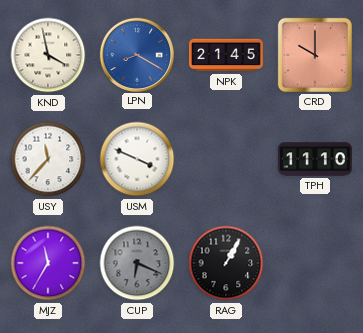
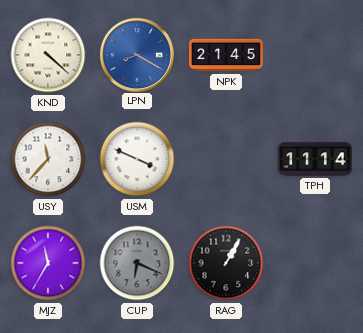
KND: 3:58 -> 4:22 (48, 55)
CRD: 10:00 -> none (315, 55)
TPH: 11:10 -> 11:14 (315, 159)
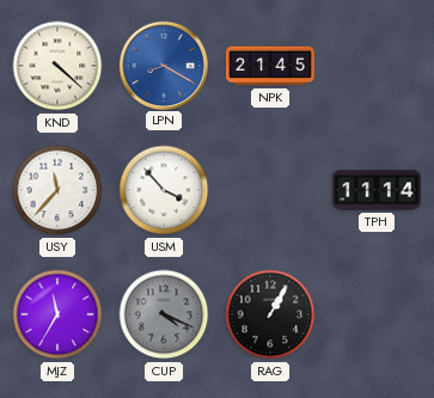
USM: 3:49 -> 3:53 (164, 190)
CUP: 6:19 -> 4:19 (164, 314)
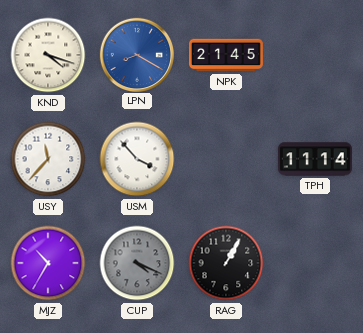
KND: 4:22 -> 4:18 (48, 55)
MJZ: 11:35 -> 10:35 (48, 263)
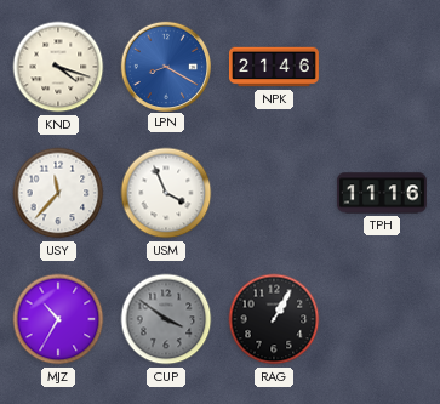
NPK: 21:45 -> 21:46 (274, 67)
USM: 3:53 -> 3:56 (166, 193)
TPH: 11:14 -> 11:16 (382, 193)
CUP: 4:19 -> 3:51 (166, 319)
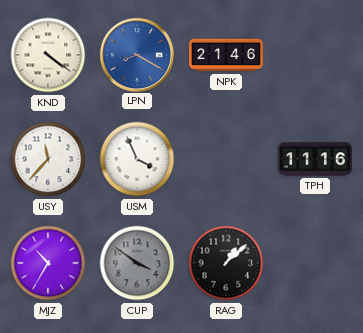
KND: 4:18 -> 4:21 (48, 55)
RAG: 1:05 -> 1:08 (226, 263)
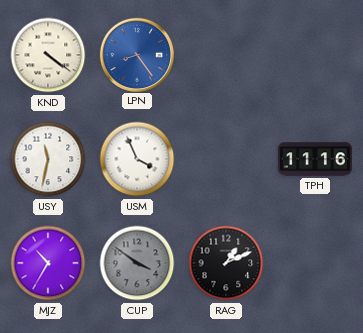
LPN: 8:20 -> 8:24 (136, 54)
NPK: 21:46 -> none (226, 55)
USY: 11:37 -> 11:32 (48, 159)
RAG: 1:08 -> 1:11 (226, 263)
